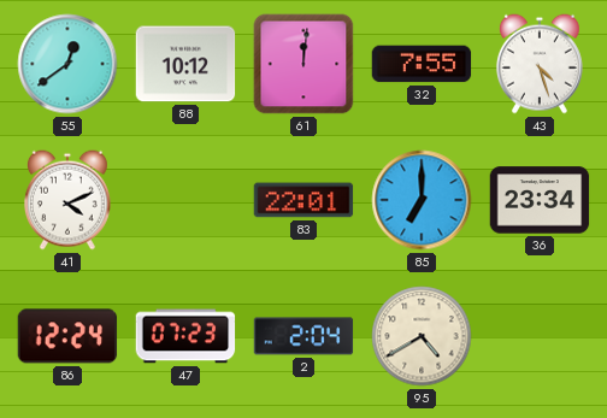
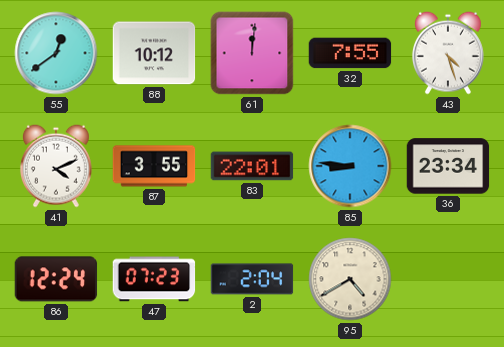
87: none -> 3:55 (154, 166)
85: 7:00 -> 8:46 (350, 166)
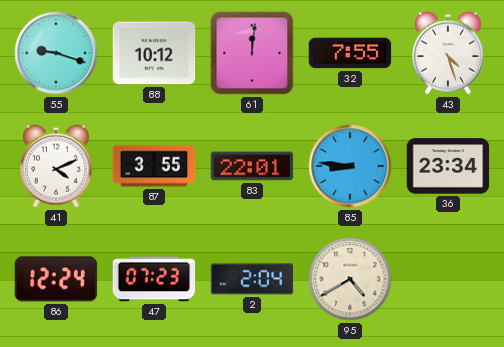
55: 12:39 -> 9:18 (56, 53)
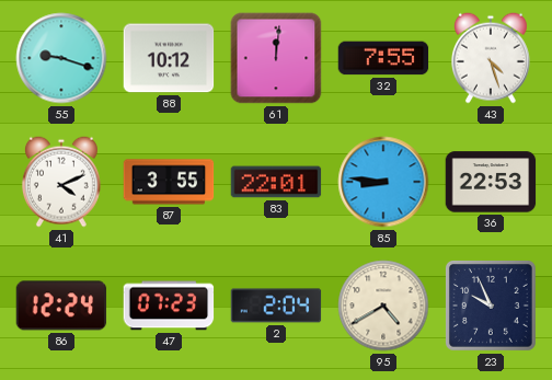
36: 23:34 -> 22:53 (491, 182)
23: none -> 9:56 (492, 307)
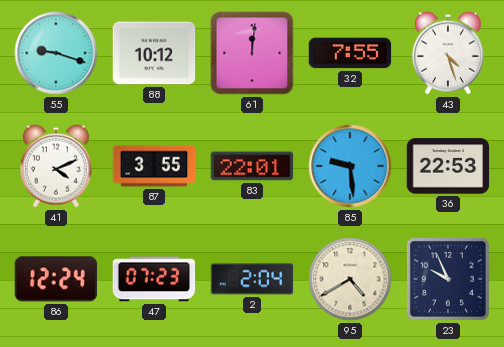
85: 8:46 -> 9:29 (350, 166)
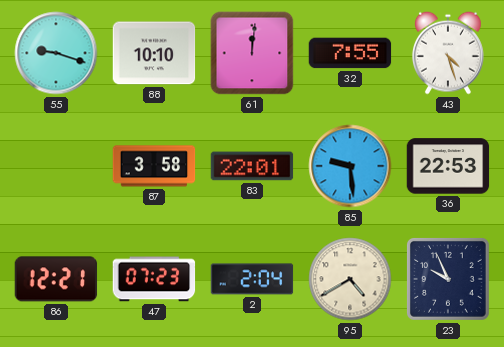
88: 10:12 -> 10:10 (154, 53)
41: 4:11 -> none (56, 166)
87: 3:55 -> 3:58 (154, 166)
86: 12:24 -> 12:21 (56, 279)
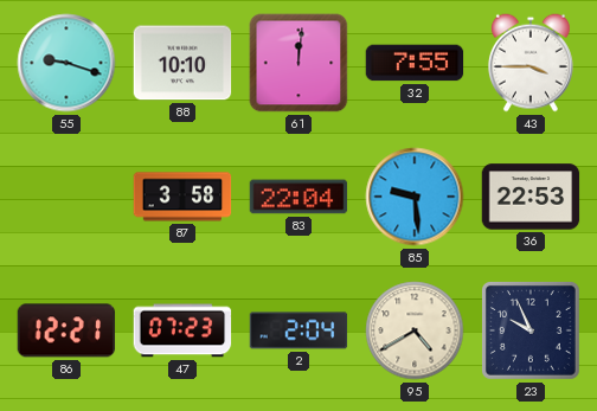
43: 4:27 -> 3:45 (531, 63)
83: 22:01 -> 22:04 (298, 197)
